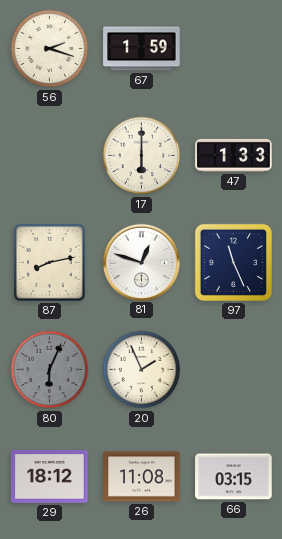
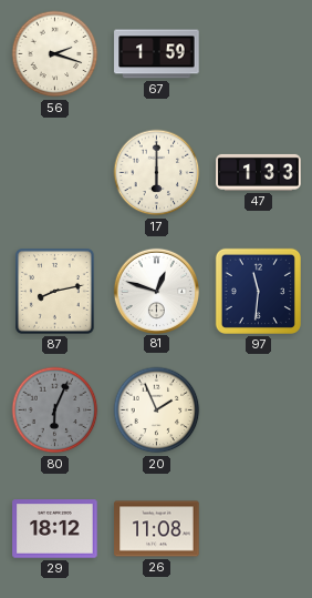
97: 11:26 -> 11:31 (258, 291)
66: 03:15 -> none (234, 477)
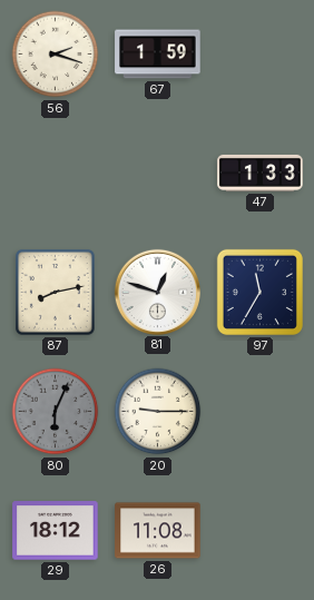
17: 6:00 -> none (157, 173)
97: 11:31 -> 11:35 (259, 292)
20: 1:56 -> 9:15 (158, 412)
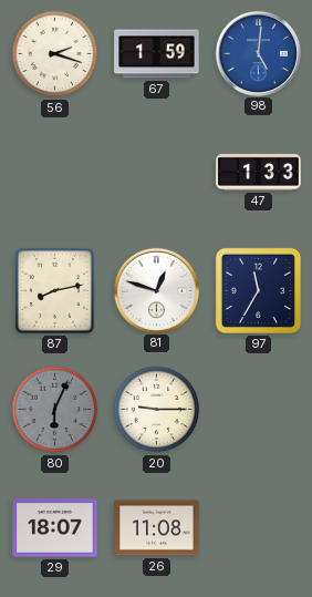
98: none -> 5:01 (258, 53)
29: 18:12 -> 18:07 (55, 528)
